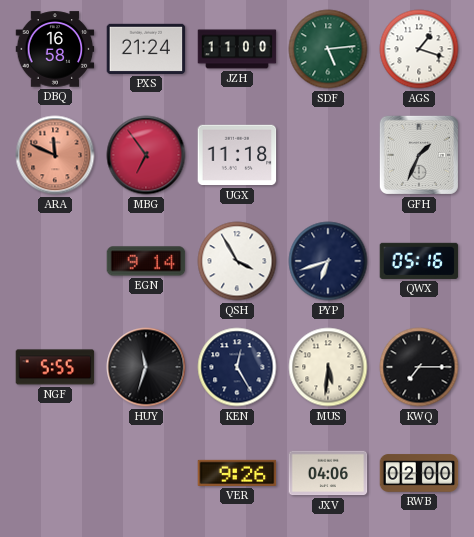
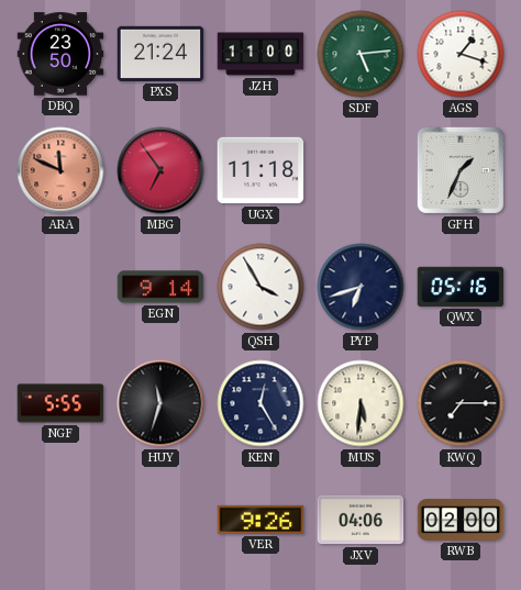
DBQ: 16:58 -> 23:50 (60, 54)
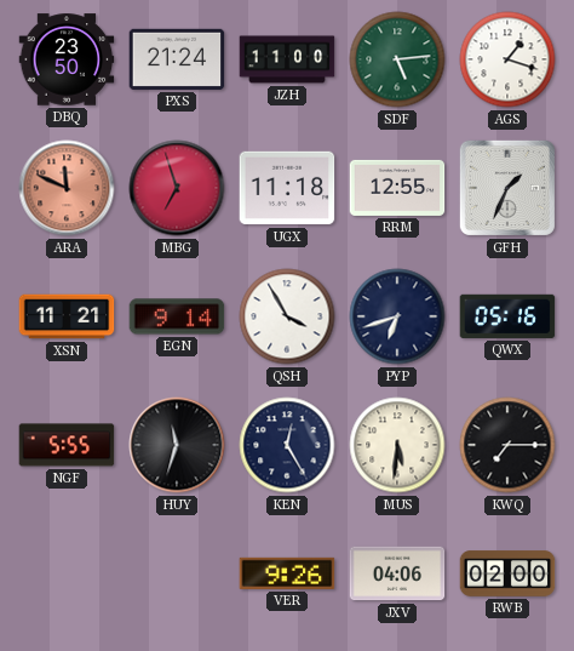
MBG: 6:54 -> 6:57 (177, 188)
RRM: none -> 12:55 (397, 188)
XSN: none -> 11:21 (67, 316)
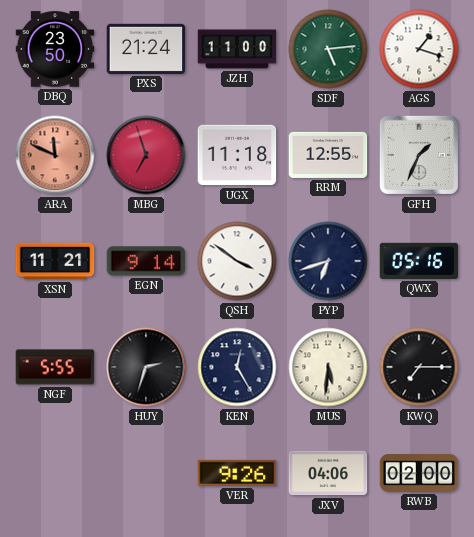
QSH: 3:55 -> 3:51 (237, 261)
HUY: 11:33 -> 2:33 (146, 367)
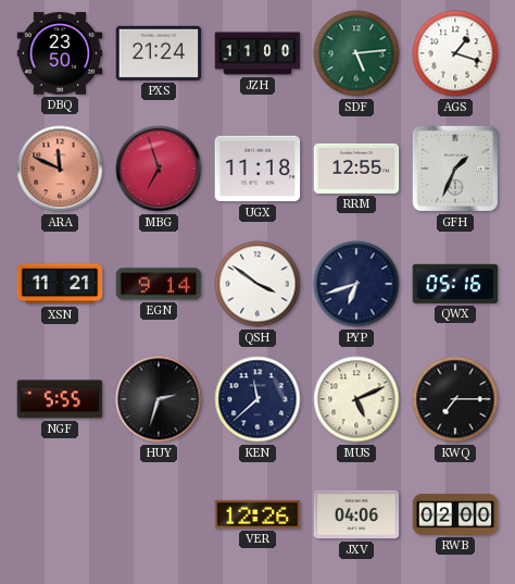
KEN: 12:25 -> 11:38 (257, 399)
MUS: 5:31 -> 5:11 (356, 399)
VER: 9:26 -> 12:26 (257, 514)
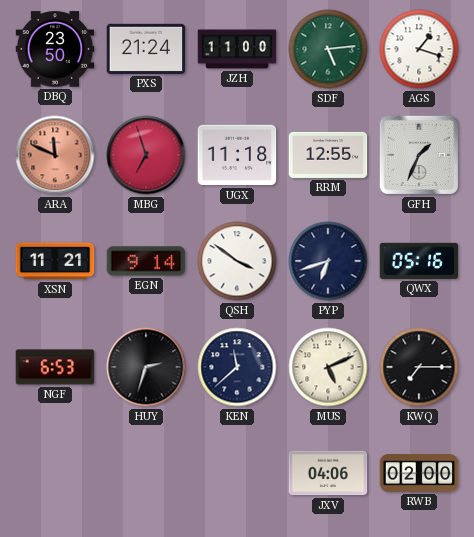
NGF: 5:55 -> 6:53 (55, 367)
VER: 12:26 -> none (257, 514)
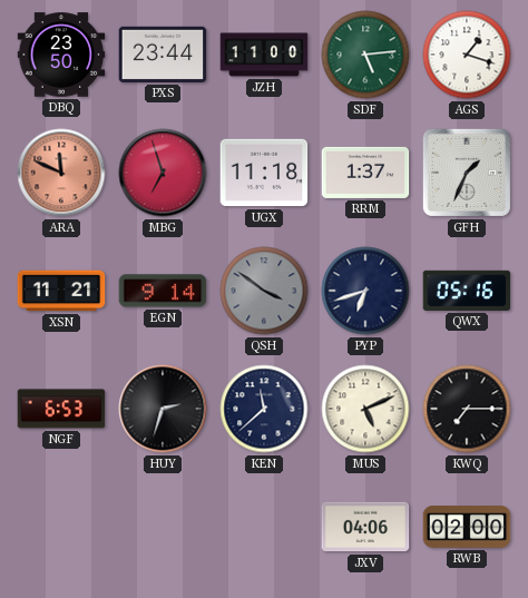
PXS: 21:24 -> 23:44 (163, 55)
RRM: 12:55 -> 1:37 (365, 173)
QSH dial: white -> grey (264, 291)
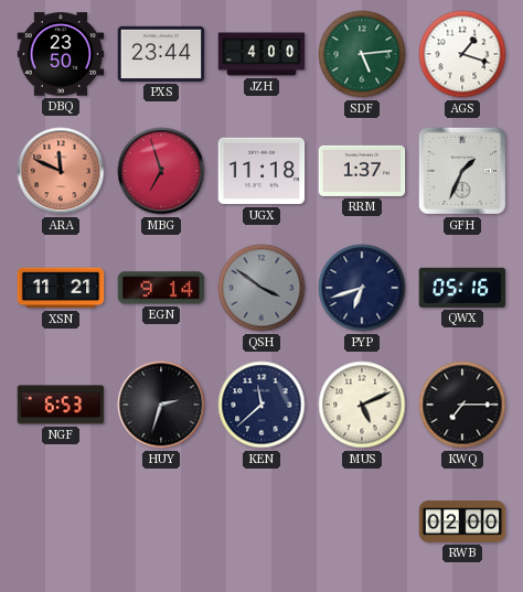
JZH: 11:00 -> 4:00 (261, 54)
JXV: 04:06 -> none (365, 527)
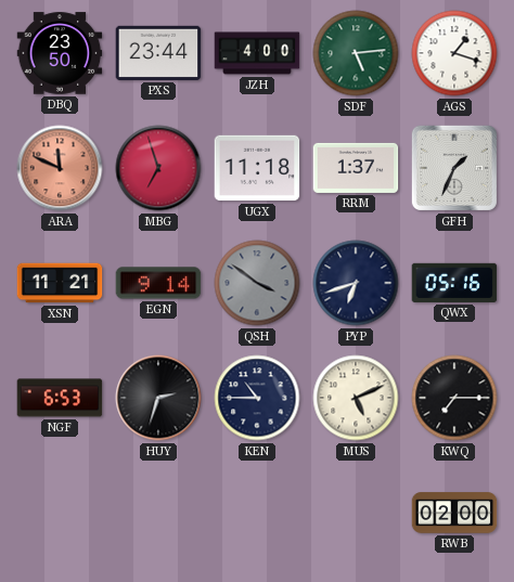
KEN: 11:38 -> 10:45 (257, 398)
